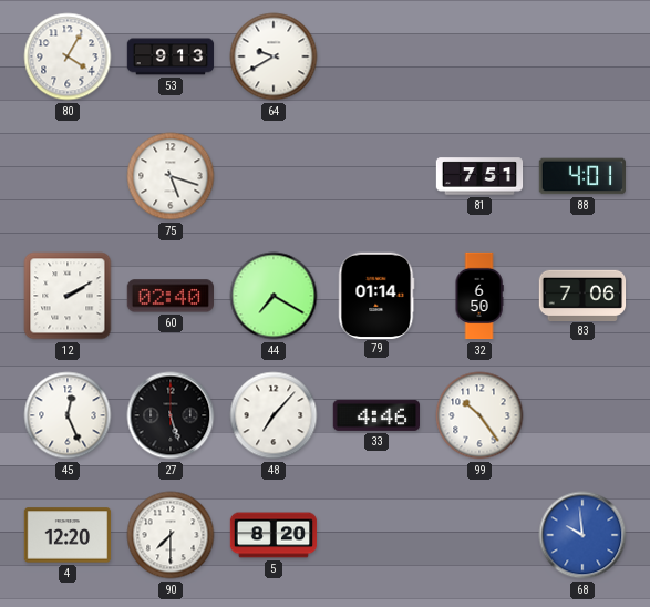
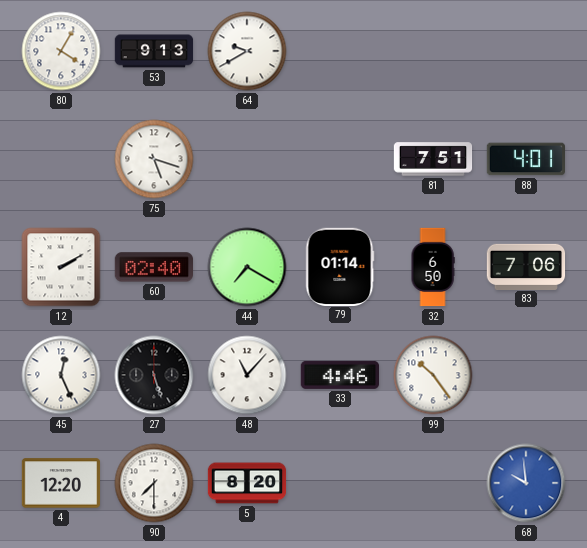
48: 7:07 -> 11:07 (247, 375)
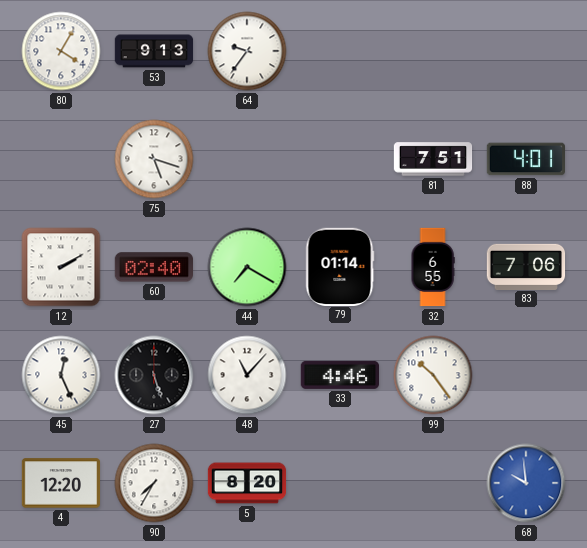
64: 9:40 -> 9:36 (247, 51)
32: 6:50 -> 6:55 (433, 267)
90: 7:30 -> 7:35 (154, 483)
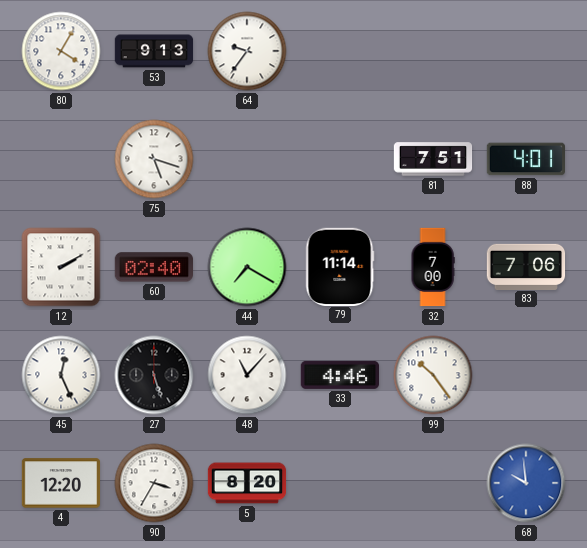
79: 01:14 -> 11:14 (340, 266)
32: 6:55 -> 7:00 (433, 267)
90: 7:35 -> 3:35 (154, 483)
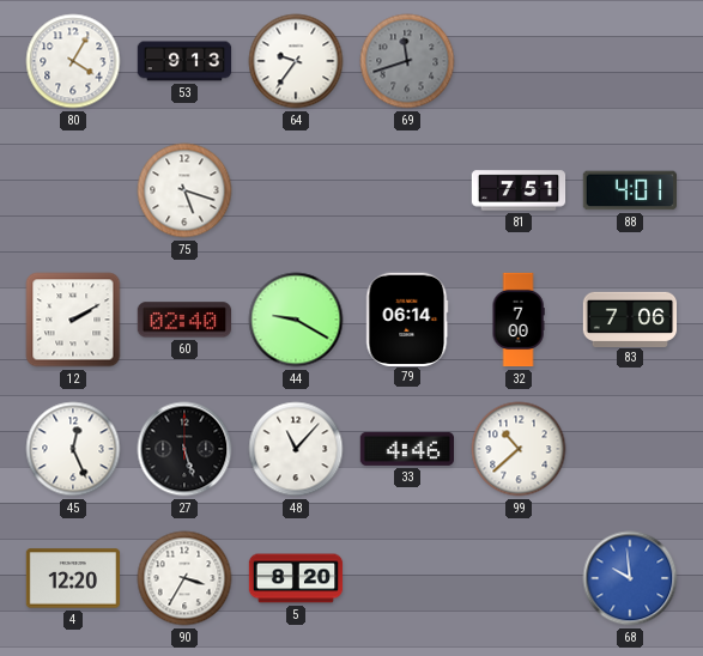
69: none -> 11:42 (407, 61)
44: 7:20 -> 9:20 (296, 320)
79: 11:14 -> 06:14 (407, 318)
99: 10:24 -> 10:38 (519, 449)
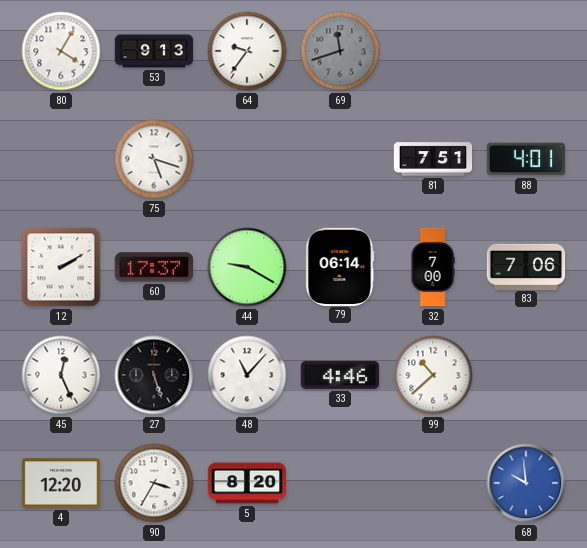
60: 02:40 -> 17:37 (153, 267)
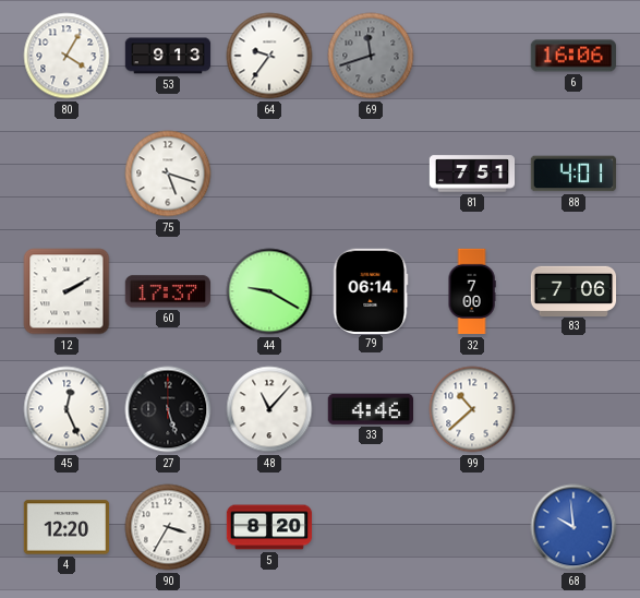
6: none -> 16:06 (572, 56)
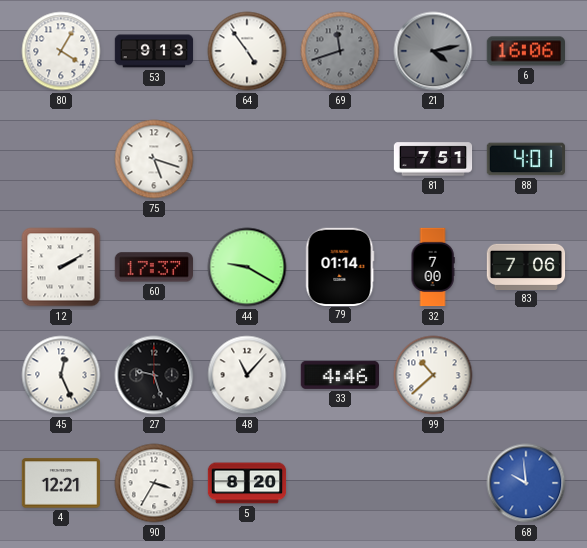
64: 9:36 -> 4:54 (247, 51)
21: none -> 4:13 (433, 51)
79: 06:14 -> 01:14 (340, 266)
27: 5:27 -> 9:27 (154, 375)
4: 12:20 -> 12:21 (61, 483)
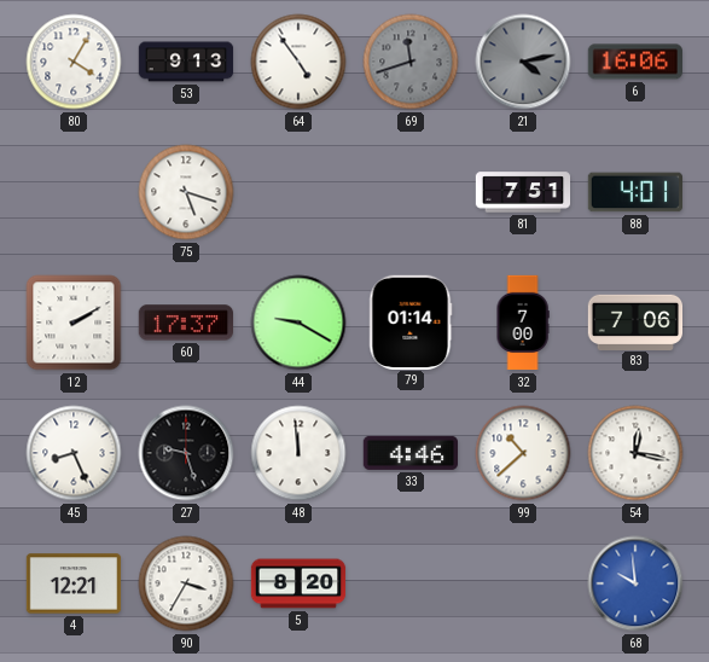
45: 12:26 -> 8:26 (74, 453)
48: 11:07 -> 11:59 (298, 453)
54: none -> 12:17 (635, 453)
